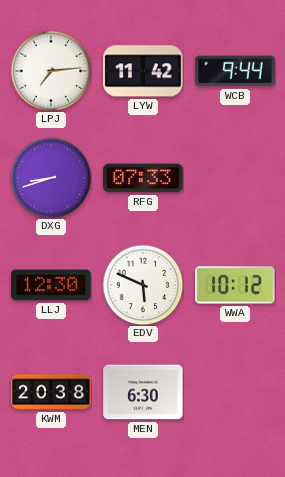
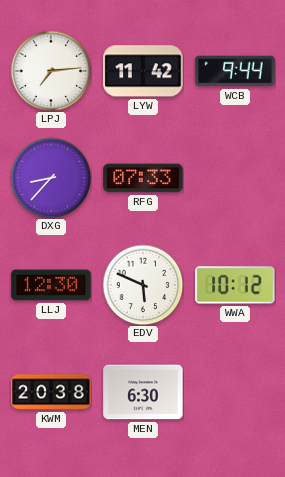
DXG: 8:42 -> 8:37 (51, 178)
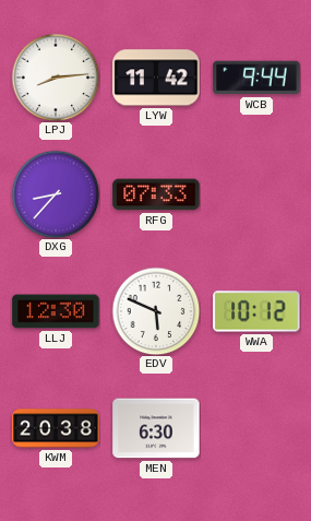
LPJ: 7:14 -> 8:14 (56, 78)
